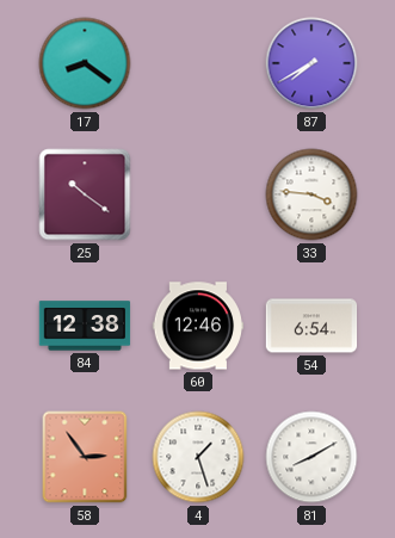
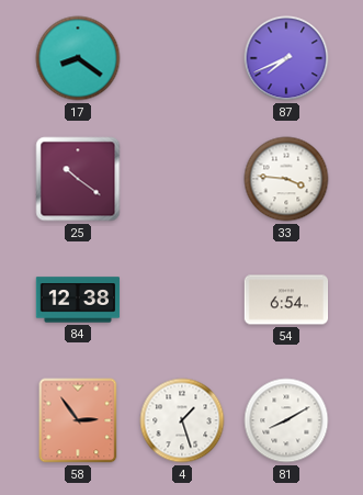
87: 7:40 -> 7:41 (286, 58)
60: 12:46 -> none (198, 326)
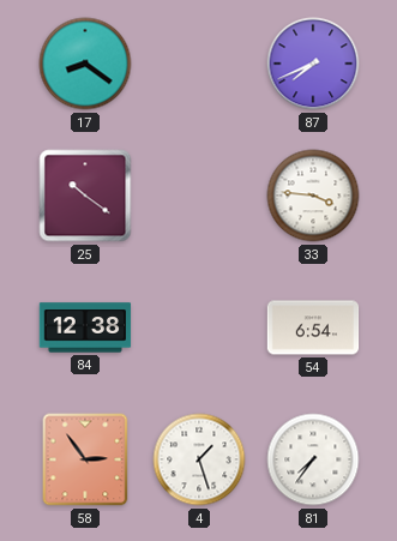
81: 8:10 -> 7:36 (313, 459)
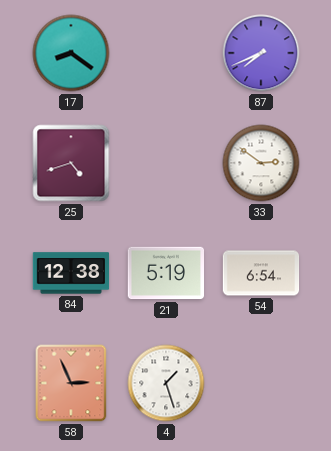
25: 10:21 -> 4:42 (71, 163)
33: 3:46 -> 2:51 (261, 163)
21: none -> 5:19 (166, 273)
58: 2:54 -> 2:56 (71, 383)
81: 7:36 -> none (313, 459)
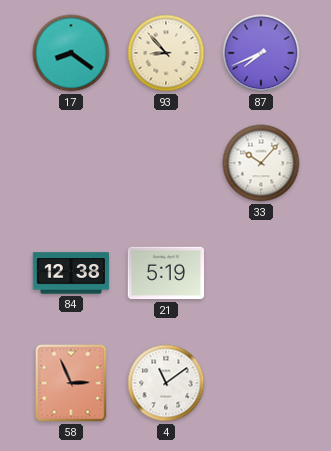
93: none -> 8:53 (166, 53)
25: 4:42 -> none (71, 163)
33: 2:51 -> 10:07 (261, 163)
54: 6:54 -> none (261, 273)
4: 1:27 -> 11:09 (166, 383)
